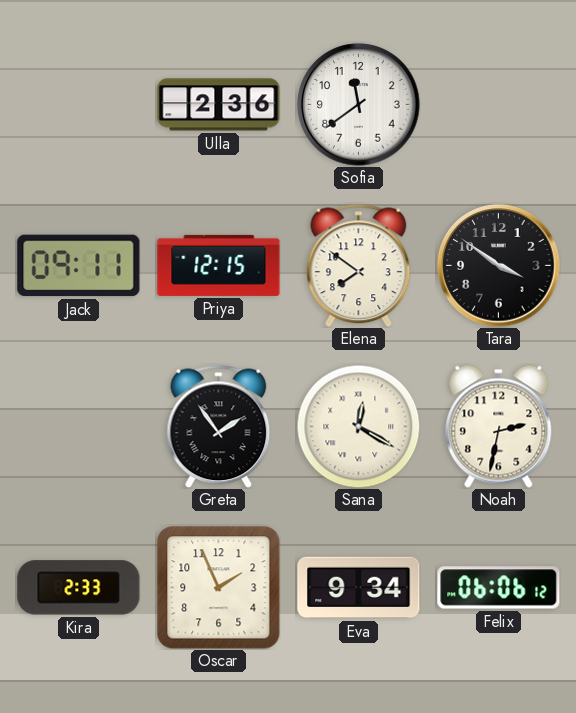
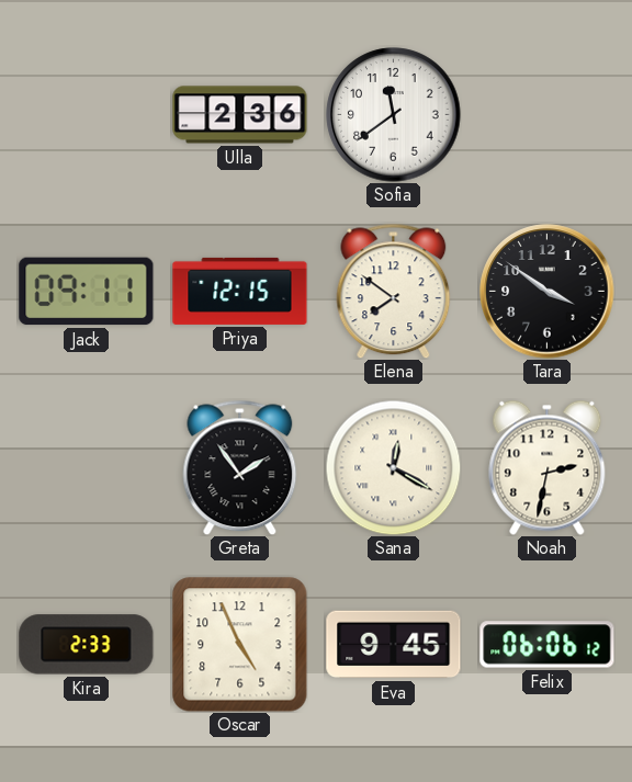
Oscar: 1:56 -> 4:56 (240, 645)
Eva: 9:34 -> 9:45 (394, 645)
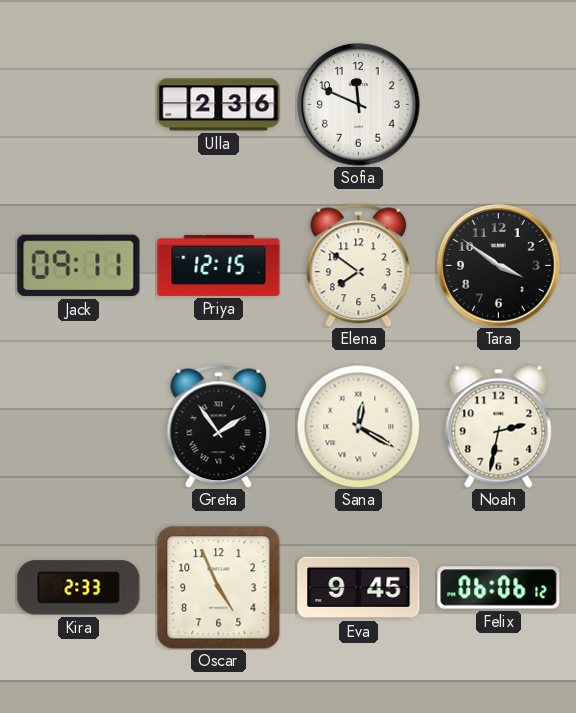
Sofia: 11:39 -> 11:49 (359, 105)
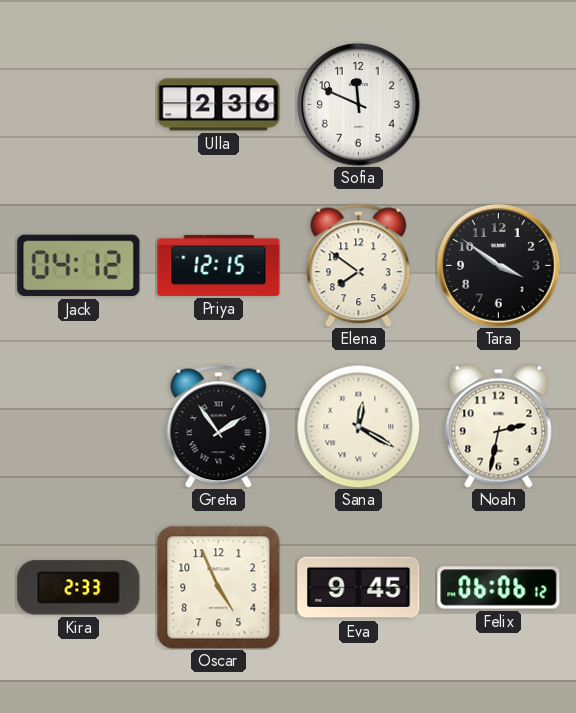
Jack: 09:11 -> 04:12 (79, 266)
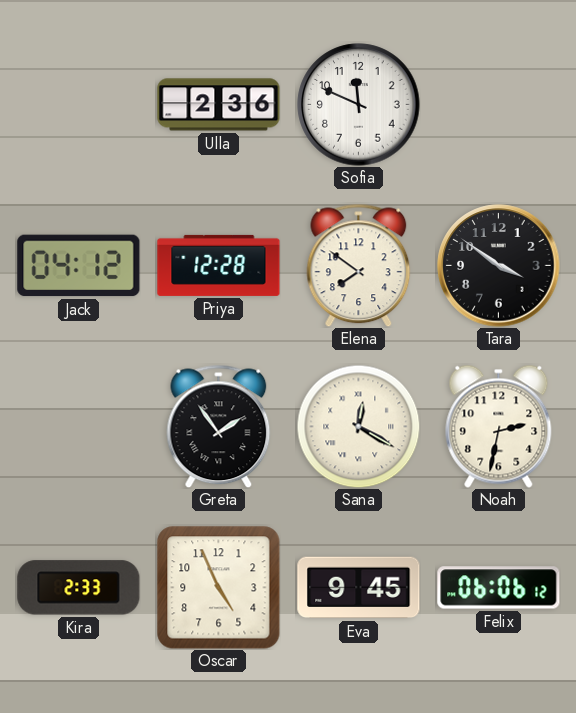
Priya: 12:15 -> 12:28 (219, 265)
